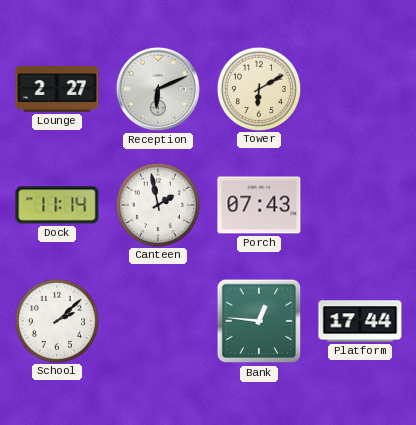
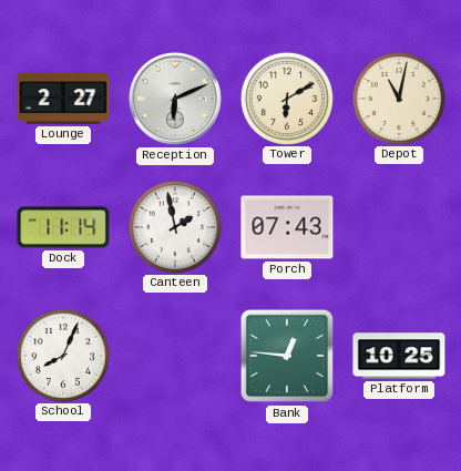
Depot: none -> 11:02 (398, 98)
School: 2:08 -> 8:04 (62, 355)
Platform: 17:44 -> 10:25 (399, 356)
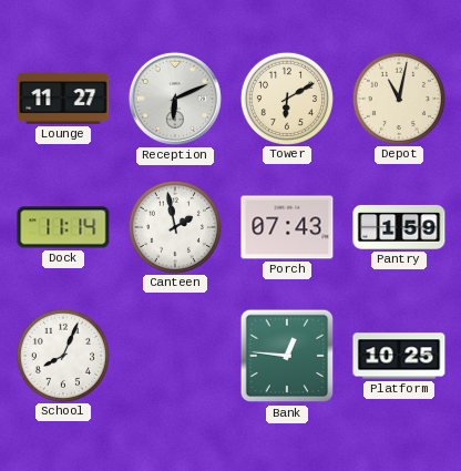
Lounge: 2:27 -> 11:27 (63, 99)
Pantry: none -> 1:59 (399, 227)
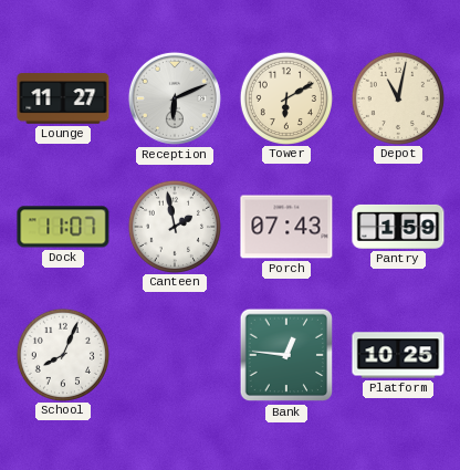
Dock: 11:14 -> 11:07 (63, 227)
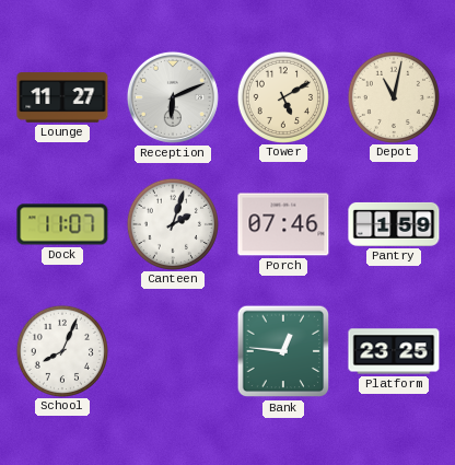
Tower: 6:10 -> 5:10 (282, 96)
Canteen: 1:58 -> 2:03 (172, 223)
Porch: 07:43 -> 07:46 (283, 224)
Platform: 10:25 -> 23:25 (394, 351)
